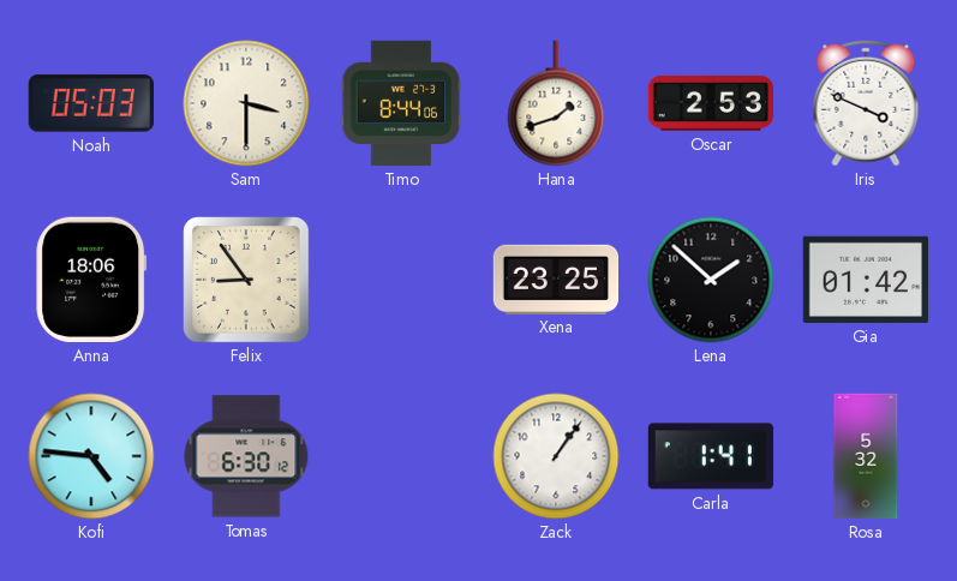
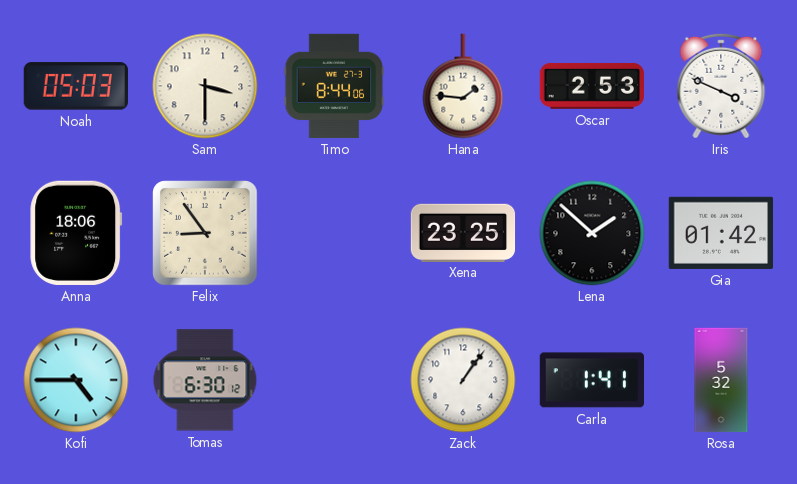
Hana: 1:42 -> 1:46 (463, 86)
Kofi: 4:46 -> 4:45 (76, 380)
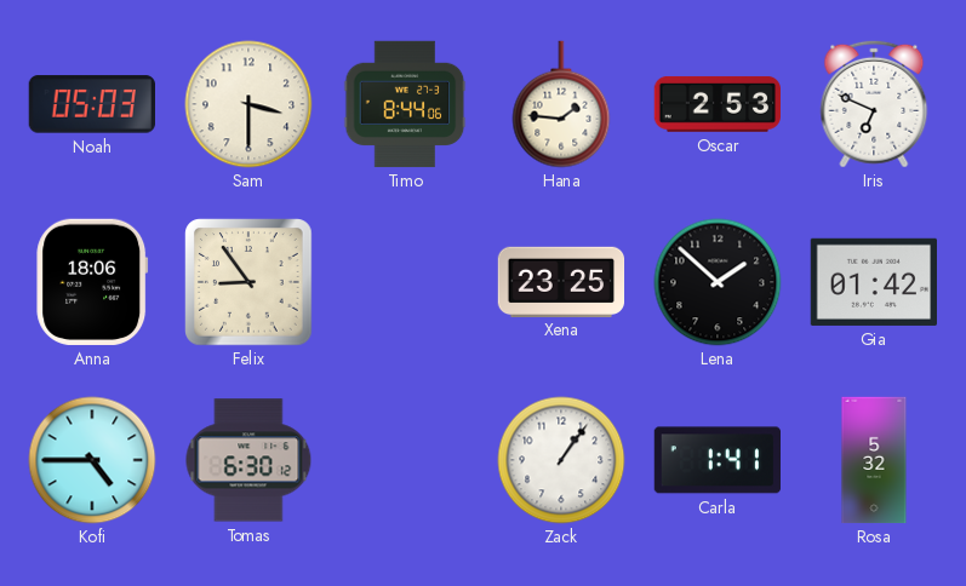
Iris: 3:49 -> 6:49 (874, 104)
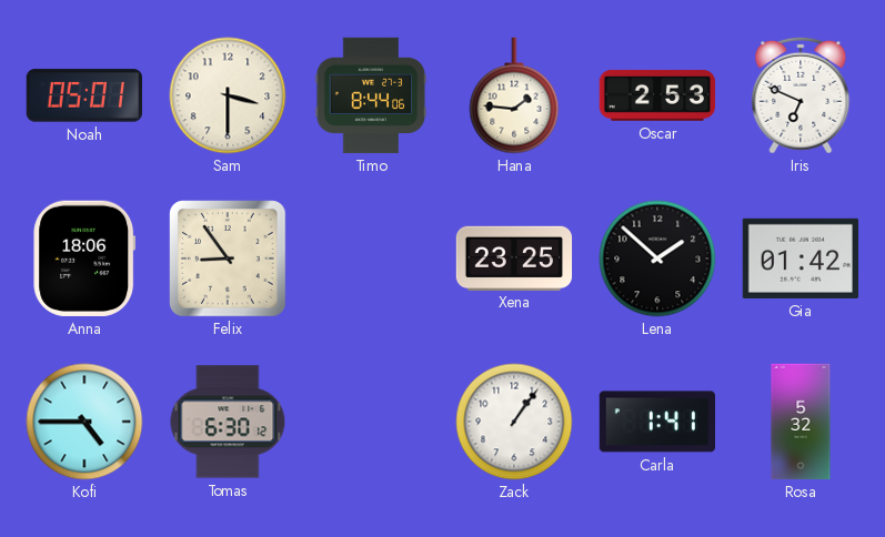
Noah: 05:03 -> 05:01 (83, 95)
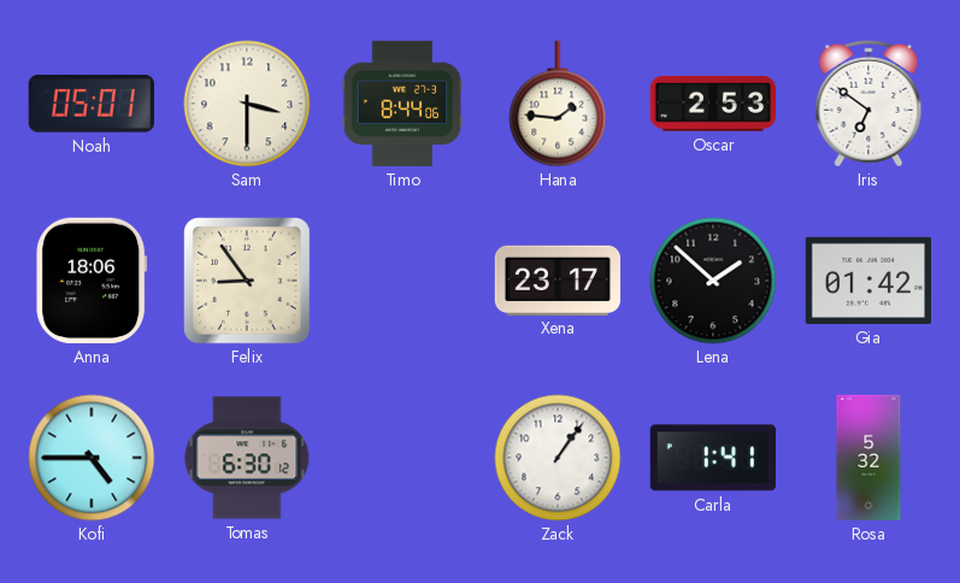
Iris: 6:49 -> 6:51 (868, 104)
Xena: 23:25 -> 23:17 (558, 279)
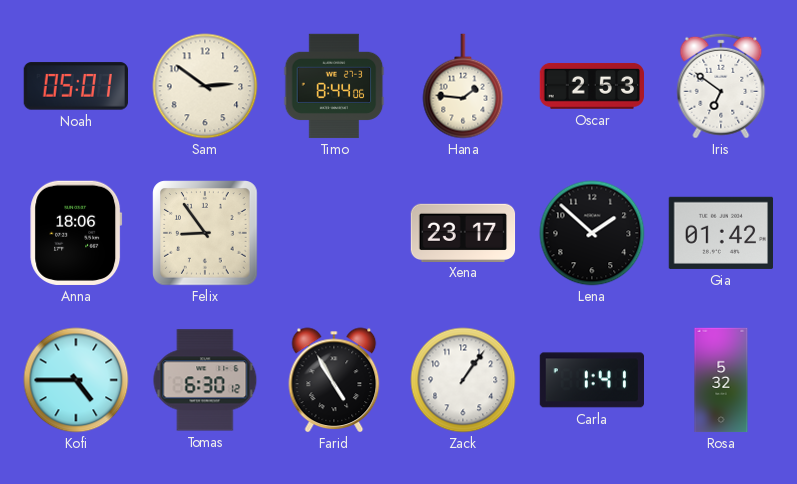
Sam: 3:30 -> 2:51 (205, 86)
Farid: none -> 4:55 (334, 380)
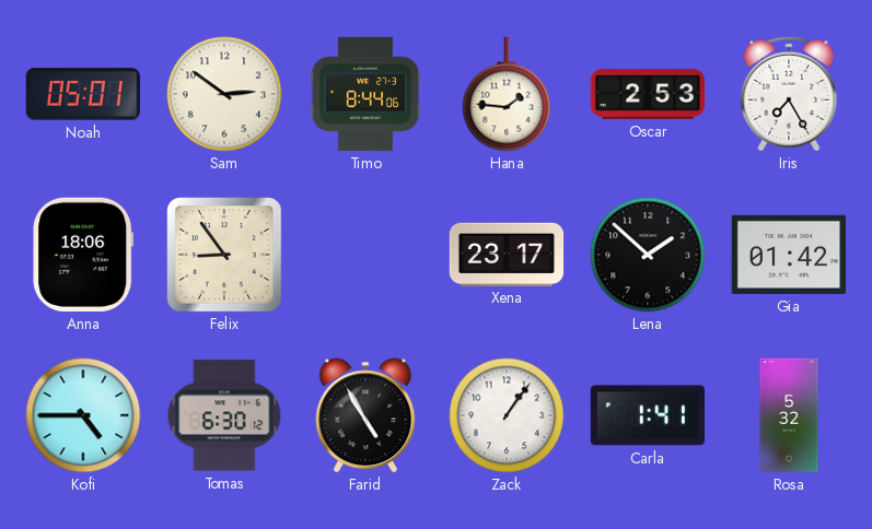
Iris: 6:51 -> 7:25 (789, 94)
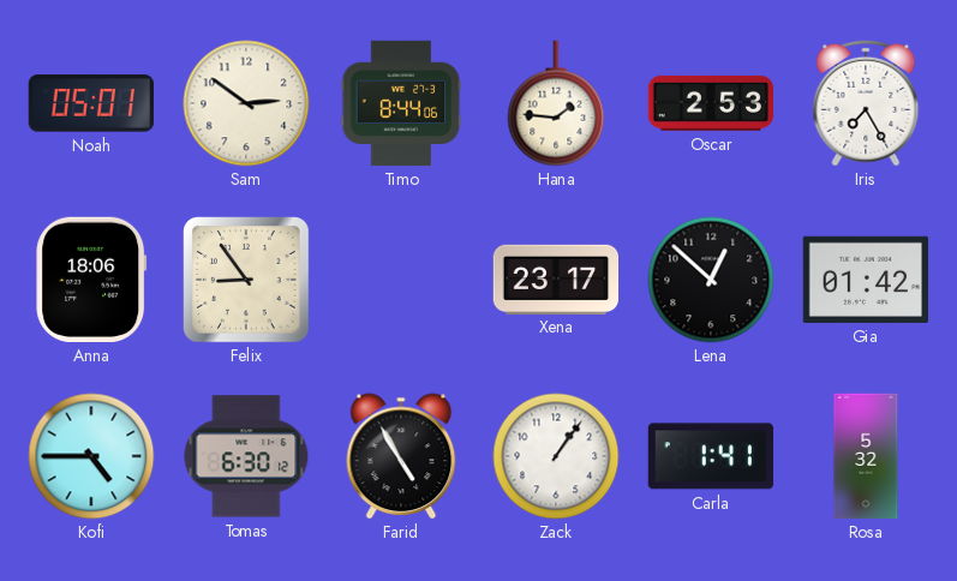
Lena: 1:52 -> 12:52 (711, 280)
